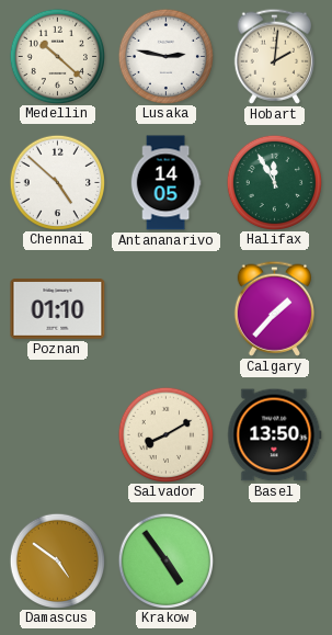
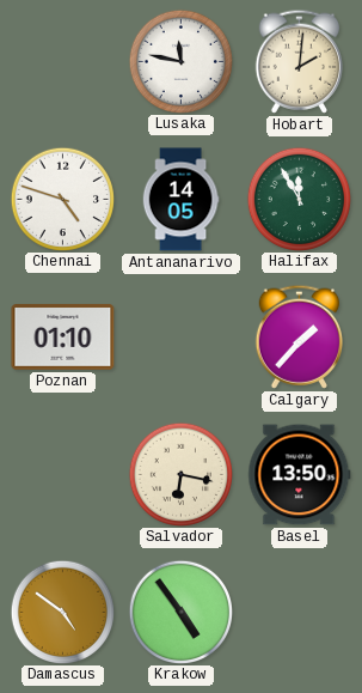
Medellin: 10:22 -> none (57, 56)
Lusaka: 2:47 -> 11:47 (180, 61)
Chennai: 4:52 -> 4:48 (62, 199)
Salvador: 8:10 -> 6:17 (180, 474)
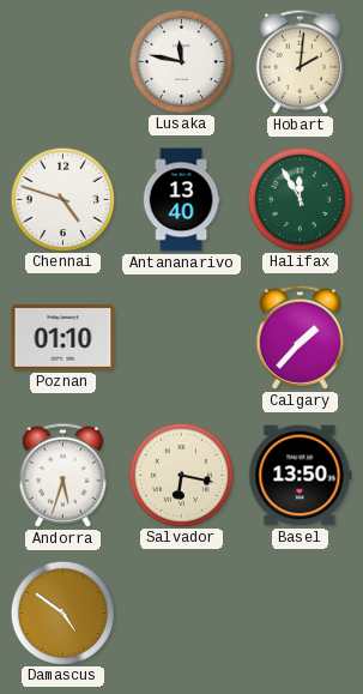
Antananarivo: 14:05 -> 13:40 (181, 200)
Andorra: none -> 5:33 (62, 475)
Krakow: 4:54 -> none (180, 612)
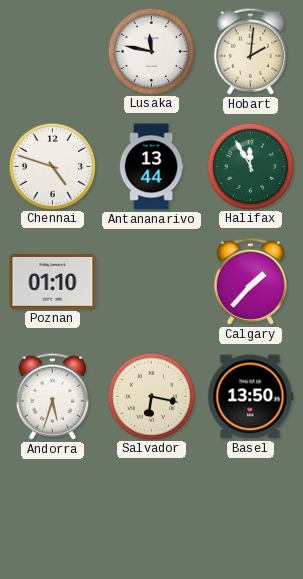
Antananarivo: 13:40 -> 13:44 (151, 167)
Damascus: 4:51 -> none (62, 612)
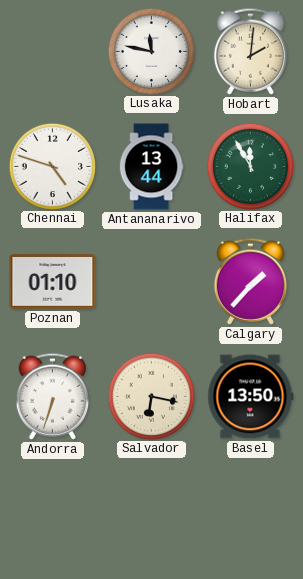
Andorra: 5:33 -> 6:33 (52, 396)
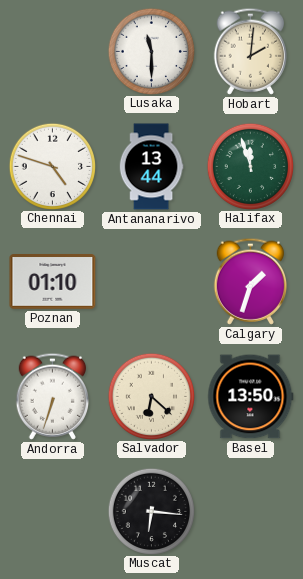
Lusaka: 11:47 -> 11:30 (151, 51)
Halifax: 11:55 -> 11:57 (250, 166)
Calgary: 1:37 -> 1:33 (250, 281)
Salvador: 6:17 -> 6:22 (151, 396)
Muscat: none -> 6:16 (151, 511)
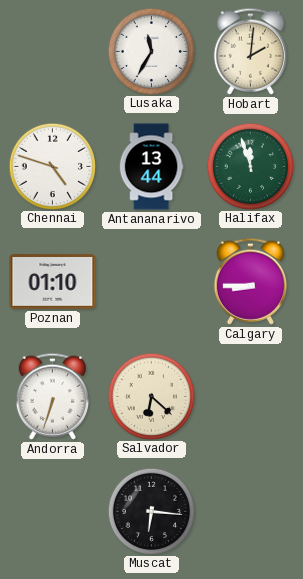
Lusaka: 11:30 -> 11:35 (151, 51)
Calgary: 1:33 -> 8:45 (250, 281)
Basel: 13:50 -> none (251, 397)
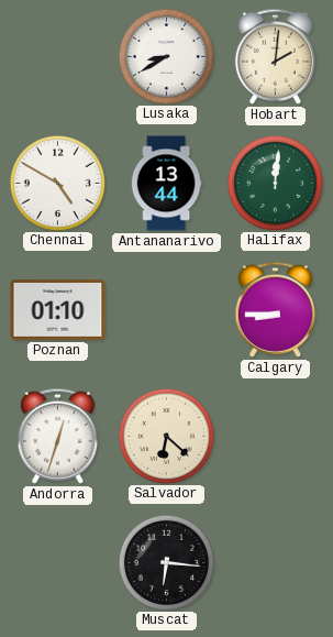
Lusaka: 11:35 -> 8:40 (166, 56)
Chennai: 4:48 -> 4:50 (57, 183)
Halifax: 11:57 -> 12:01 (275, 183)
Andorra: 6:33 -> 12:33 (57, 436)
